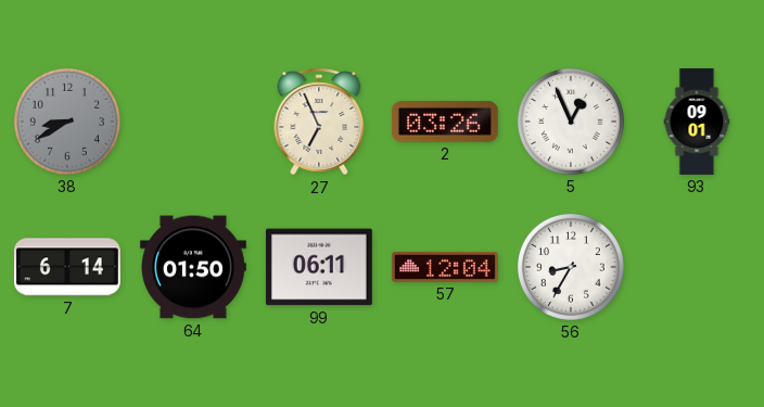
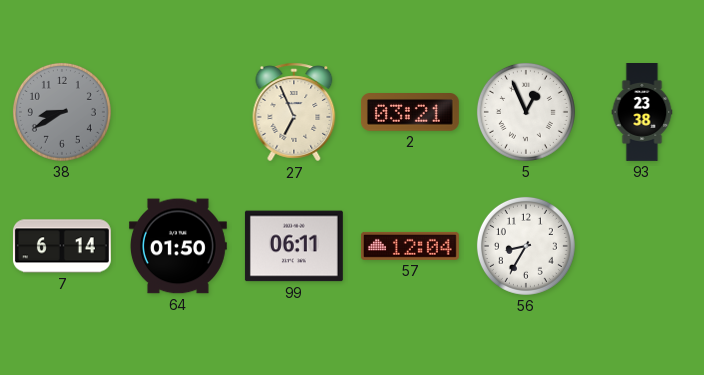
2: 03:26 -> 03:21 (410, 113)
93: 09:01 -> 23:38 (642, 113)
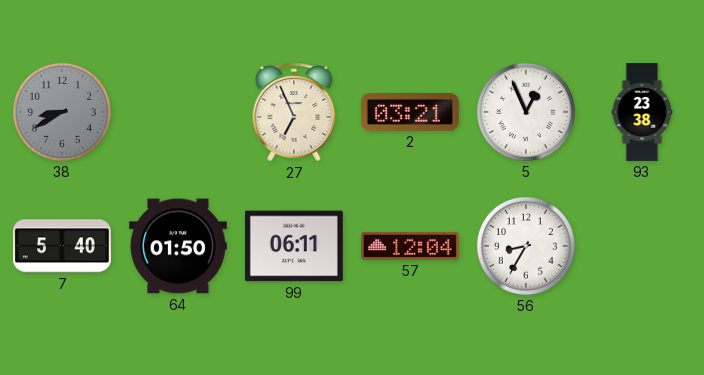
7: 6:14 -> 5:40 (62, 246)
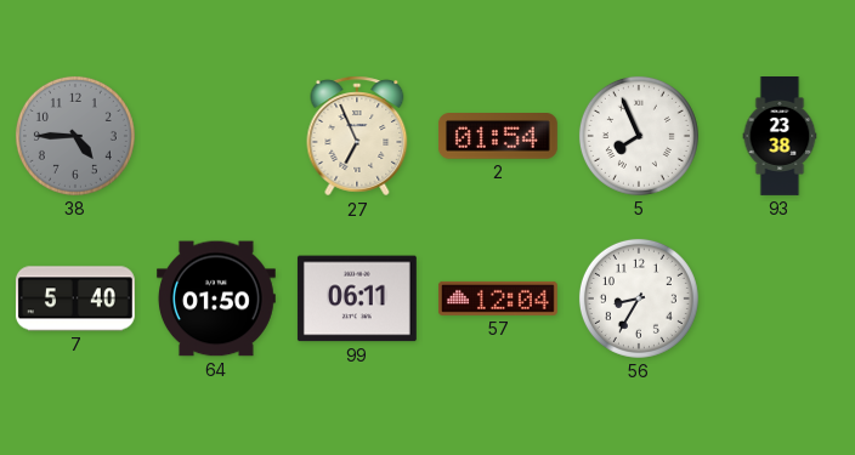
38: 8:40 -> 4:45 (75, 136)
2: 03:21 -> 01:54 (498, 137)
5: 12:56 -> 7:56 (639, 136)
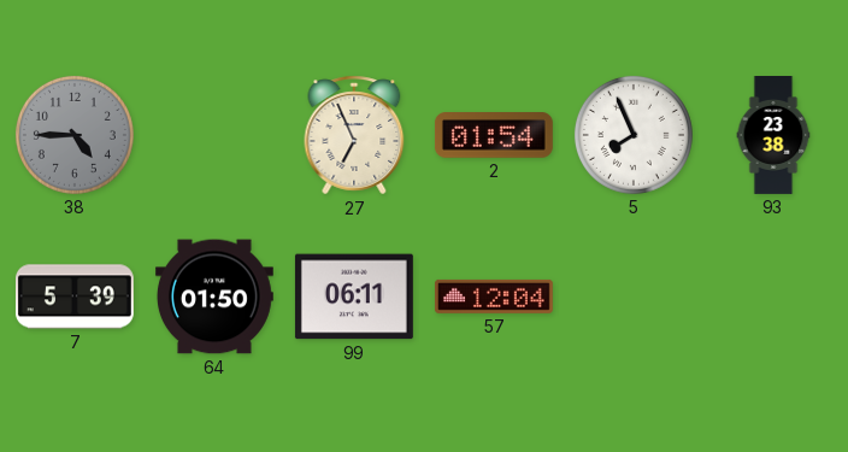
7: 5:40 -> 5:39 (75, 297)
56: 8:35 -> none (639, 298)
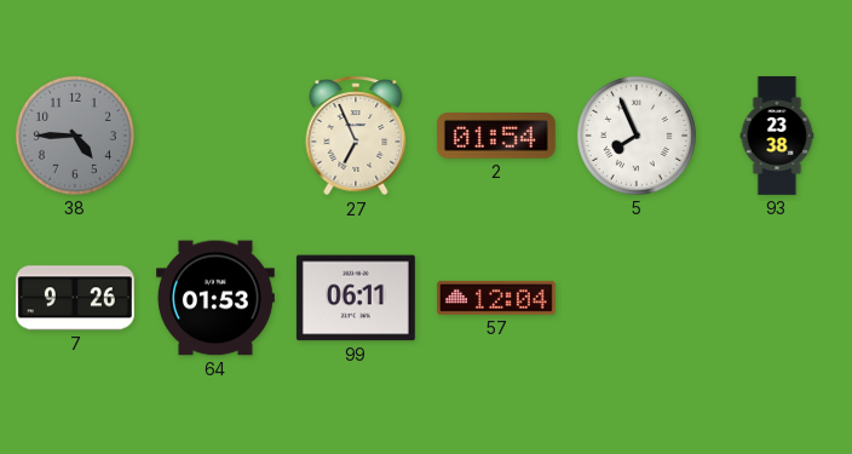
7: 5:39 -> 9:26 (75, 298)
64: 01:50 -> 01:53 (215, 298)
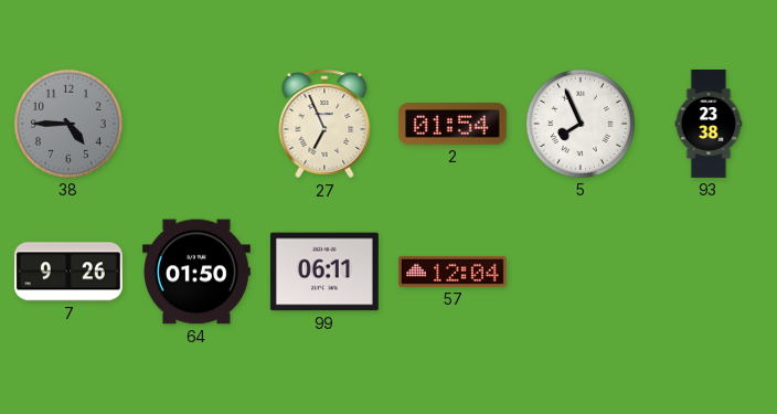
64: 01:53 -> 01:50 (196, 272)
